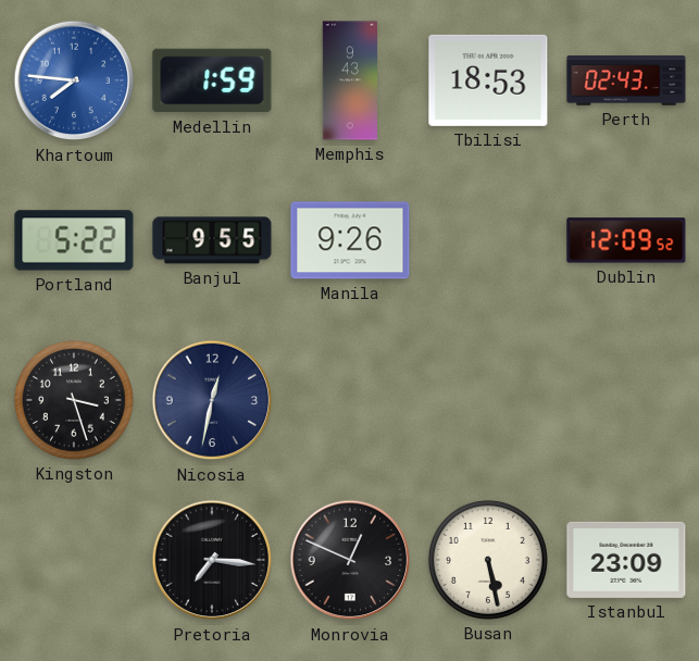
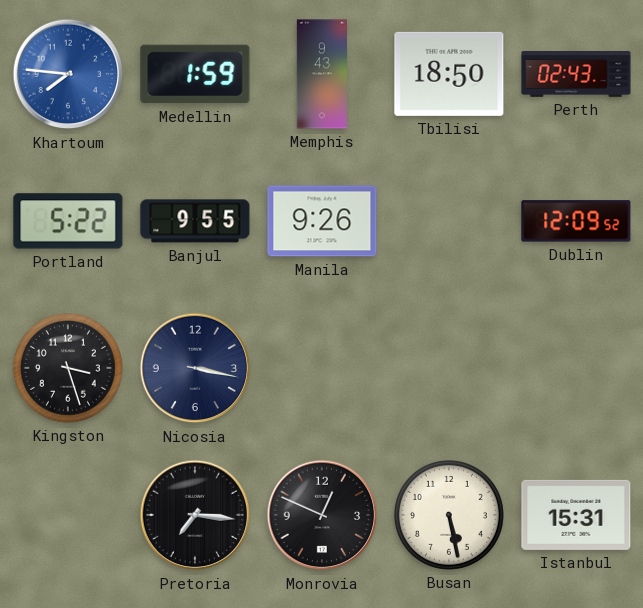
Tbilisi: 18:53 -> 18:50 (449, 74)
Nicosia: 12:32 -> 3:17 (195, 368)
Istanbul: 23:09 -> 15:31 (576, 515)
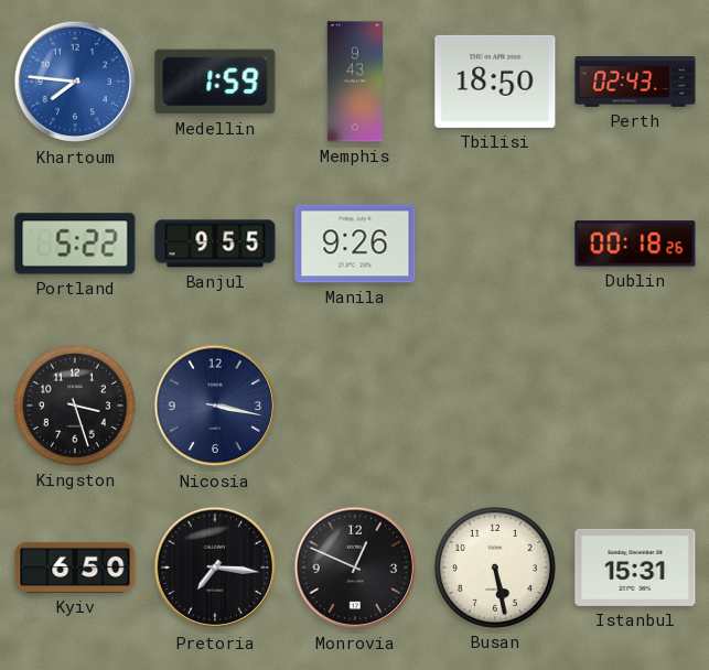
Dublin: 12:09 -> 00:18 (635, 244)
Kyiv: none -> 6:50 (75, 568)
